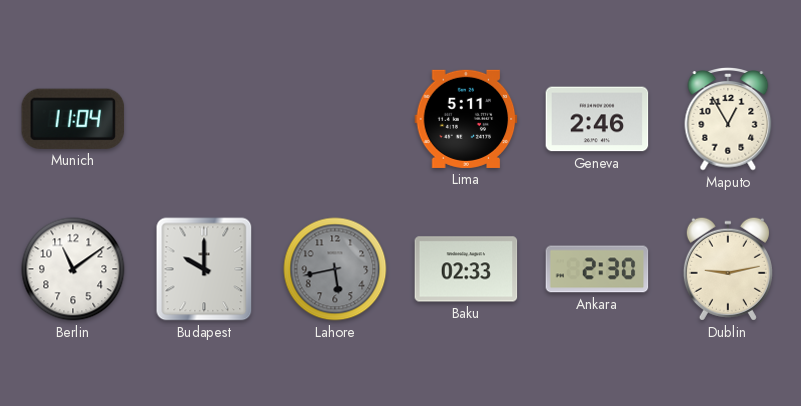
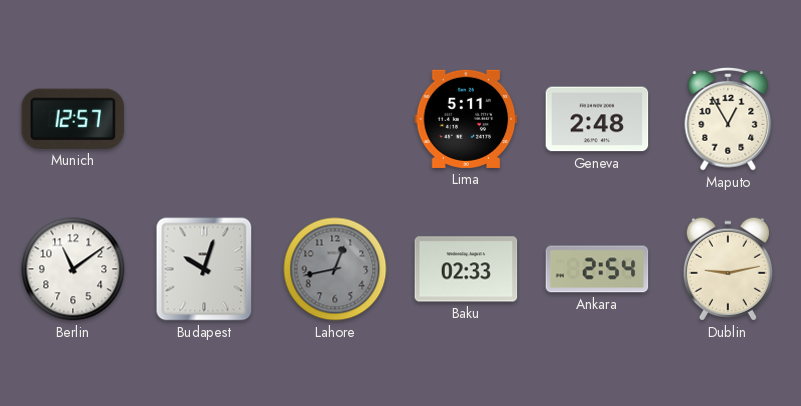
Munich: 11:04 -> 12:57 (73, 119)
Geneva: 2:46 -> 2:48 (597, 119)
Budapest: 10:00 -> 10:03 (204, 269)
Lahore: 5:43 -> 12:43 (335, 269)
Ankara: 2:30 -> 2:54 (597, 269)
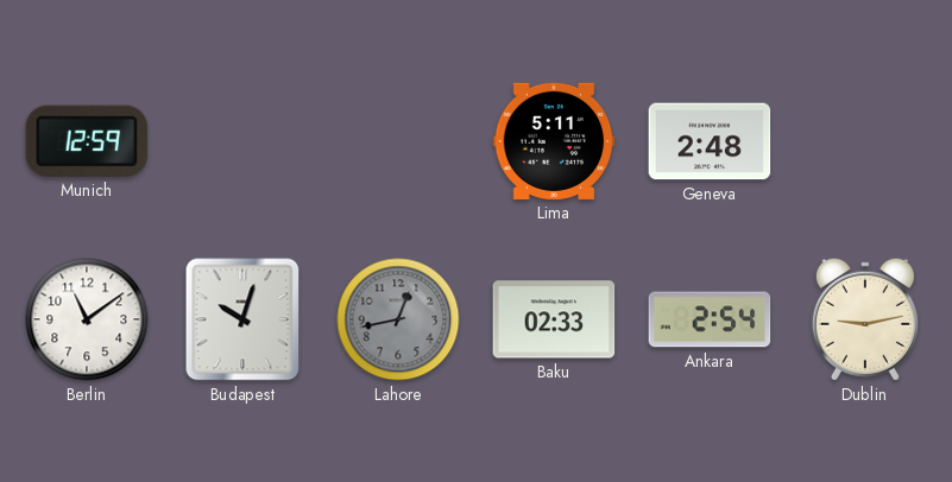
Munich: 12:57 -> 12:59 (87, 141)
Maputo: 12:55 -> none (728, 120)
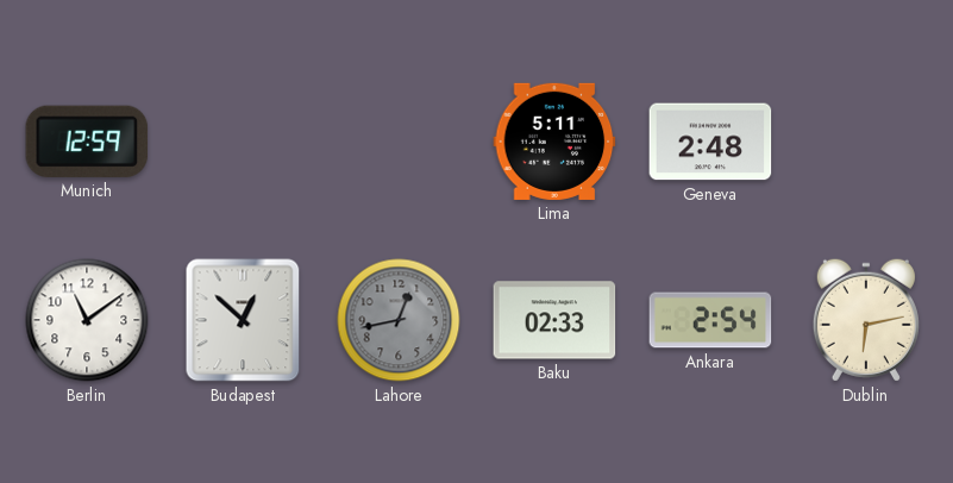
Budapest: 10:03 -> 12:52 (243, 320)
Dublin: 9:13 -> 6:13 (866, 320)
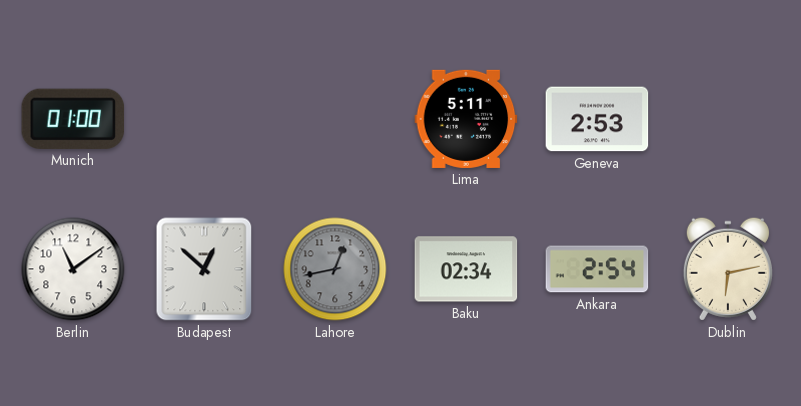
Munich: 12:59 -> 01:00 (73, 119)
Geneva: 2:48 -> 2:53 (597, 119)
Baku: 02:33 -> 02:34 (466, 269)
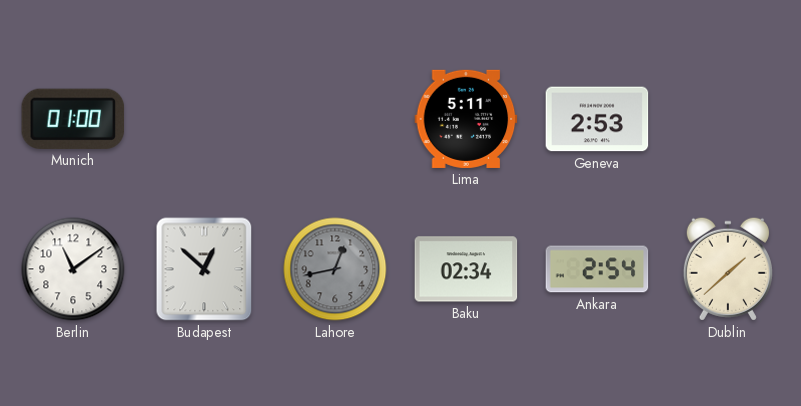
Dublin: 6:13 -> 1:38 (728, 269)
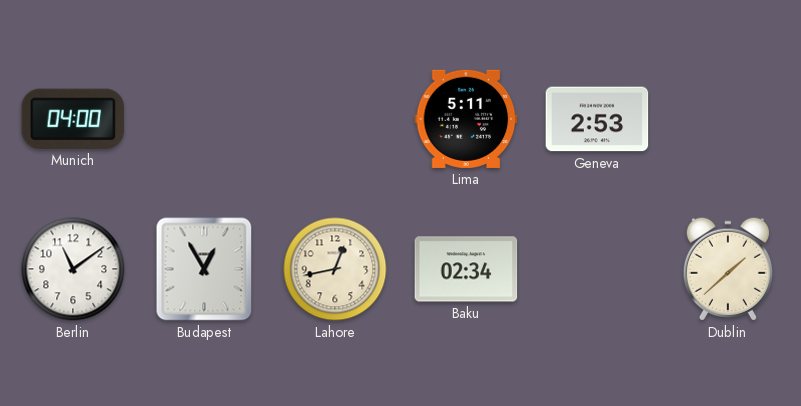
Munich: 01:00 -> 04:00 (73, 119)
Budapest: 12:52 -> 12:55 (204, 269)
Lahore dial: grey -> cream (335, 269)
Ankara: 2:54 -> none (597, 269)
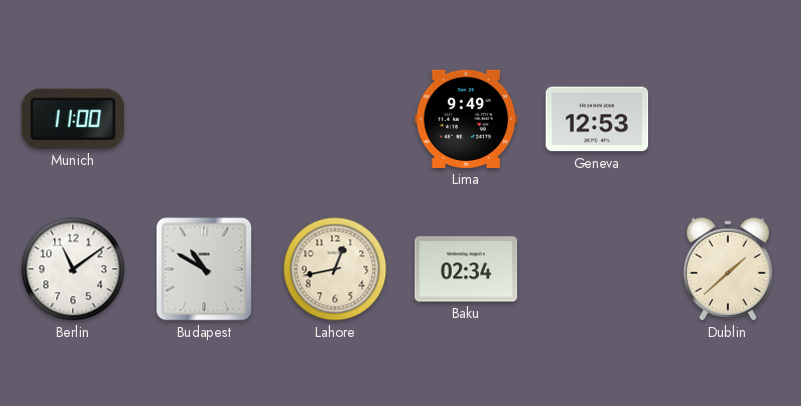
Munich: 04:00 -> 11:00 (73, 119)
Lima: 5:11 -> 9:49 (466, 119)
Geneva: 2:53 -> 12:53 (597, 119)
Budapest: 12:55 -> 10:50 (204, 269)
